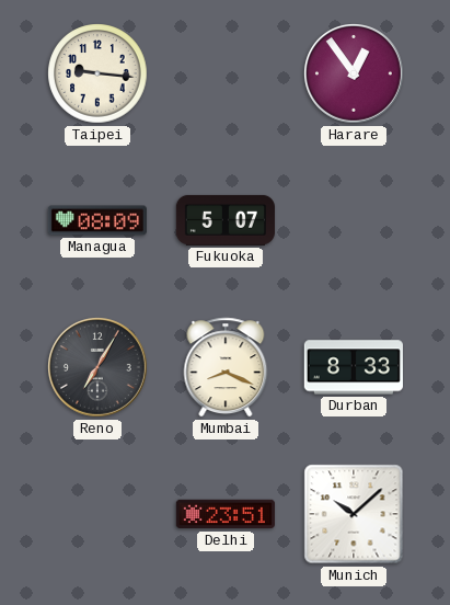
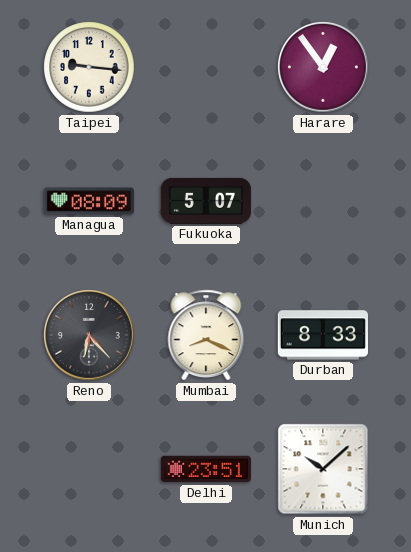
Reno: 7:05 -> 6:23 (90, 336)
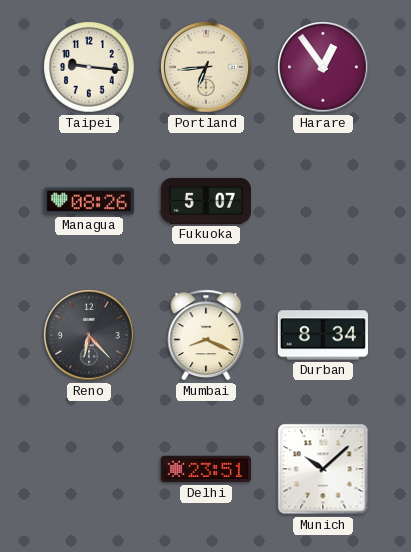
Portland: none -> 6:44 (207, 68)
Managua: 08:09 -> 08:26 (89, 201)
Durban: 8:33 -> 8:34 (323, 335)
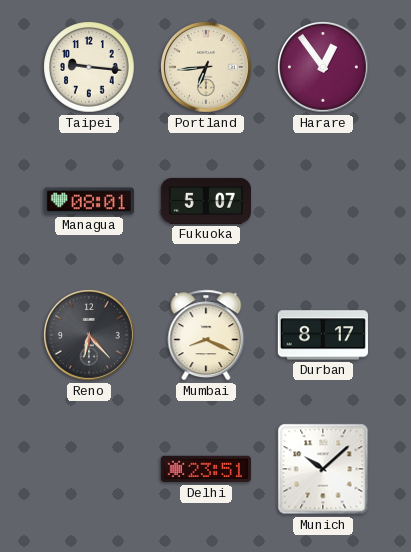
Managua: 08:26 -> 08:01 (89, 201)
Durban: 8:34 -> 8:17 (323, 335)
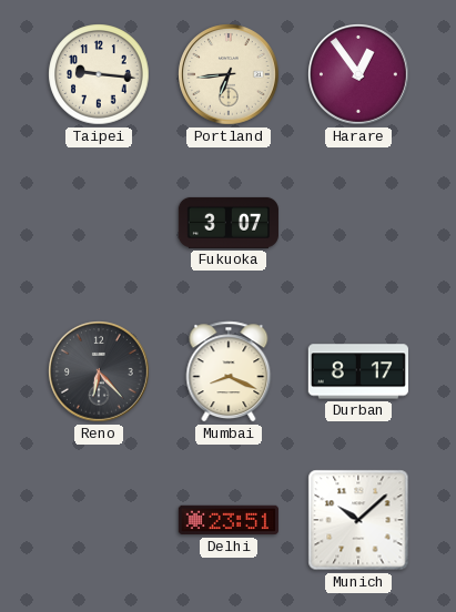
Managua: 08:01 -> none (89, 201)
Fukuoka: 5:07 -> 3:07 (229, 223)
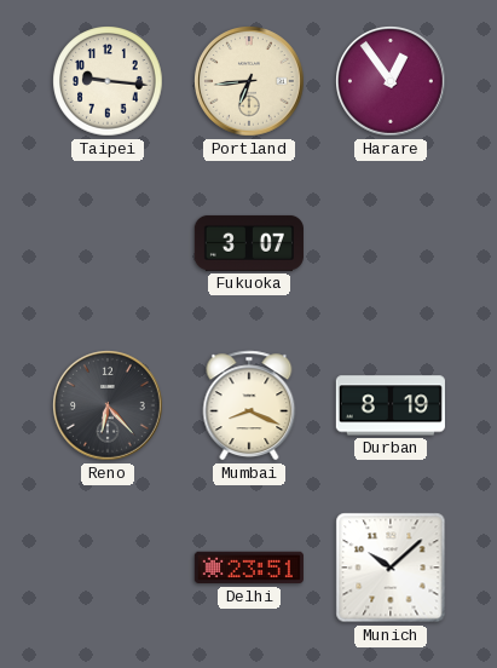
Durban: 8:17 -> 8:19 (391, 405)
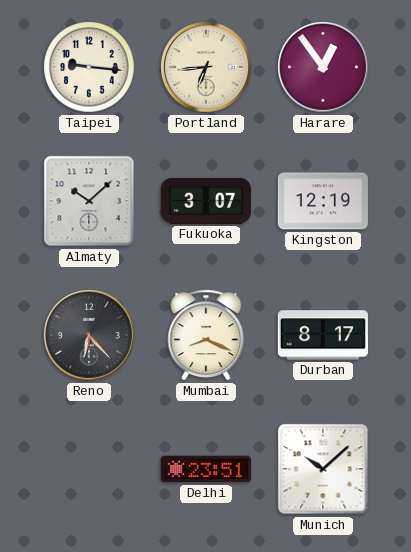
Almaty: none -> 10:08 (89, 201)
Kingston: none -> 12:19 (323, 201)
Durban: 8:19 -> 8:17 (323, 335)
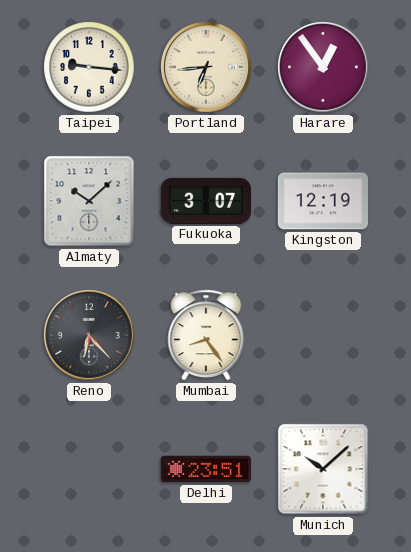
Mumbai: 8:19 -> 8:24 (206, 335)
Durban: 8:17 -> none (323, 335)
